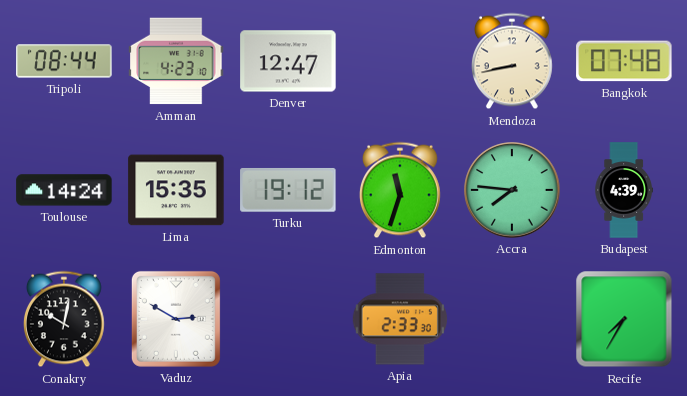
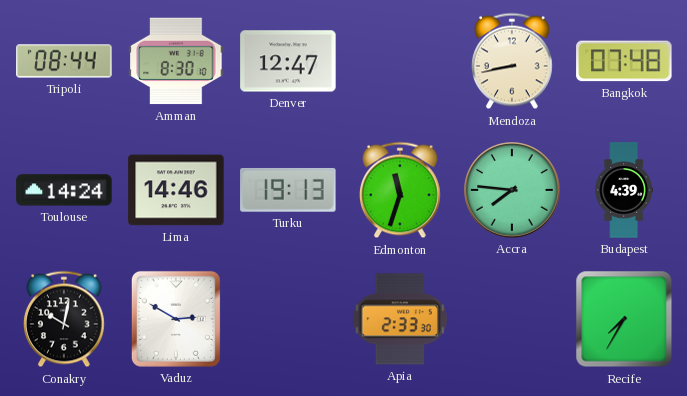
Amman: 4:23 -> 8:30 (176, 61)
Lima: 15:35 -> 14:46 (176, 190)
Turku: 19:12 -> 19:13 (288, 190)
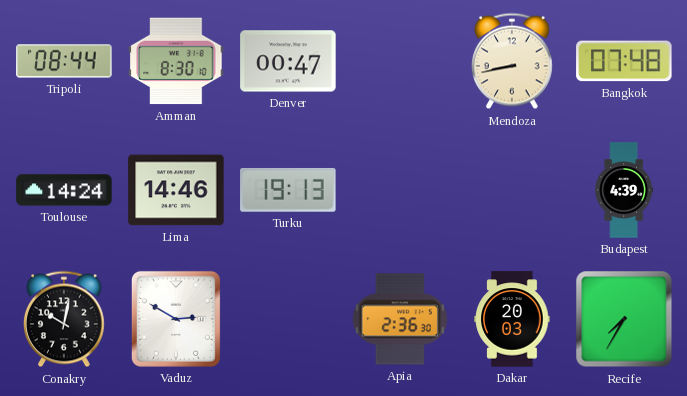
Denver: 12:47 -> 00:47 (288, 61)
Edmonton: 11:33 -> none (400, 190)
Accra: 7:46 -> none (512, 190)
Apia: 2:33 -> 2:36 (400, 319)
Dakar: none -> 20:03 (512, 319)
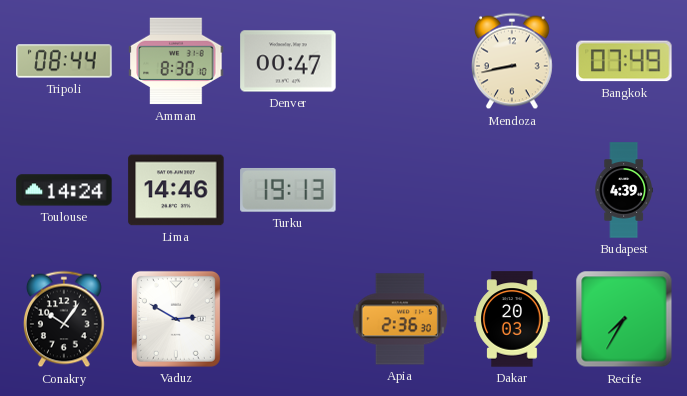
Bangkok: 07:48 -> 07:49 (624, 61)
Conakry: 10:02 -> 10:06 (64, 319)
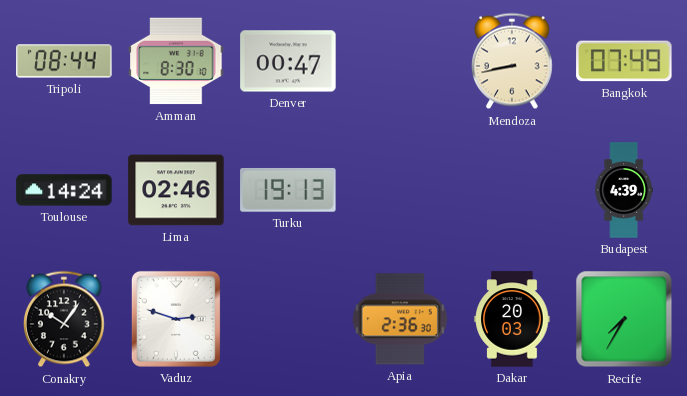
Lima: 14:46 -> 02:46 (176, 190)
Vaduz: 2:50 -> 2:48 (176, 319)
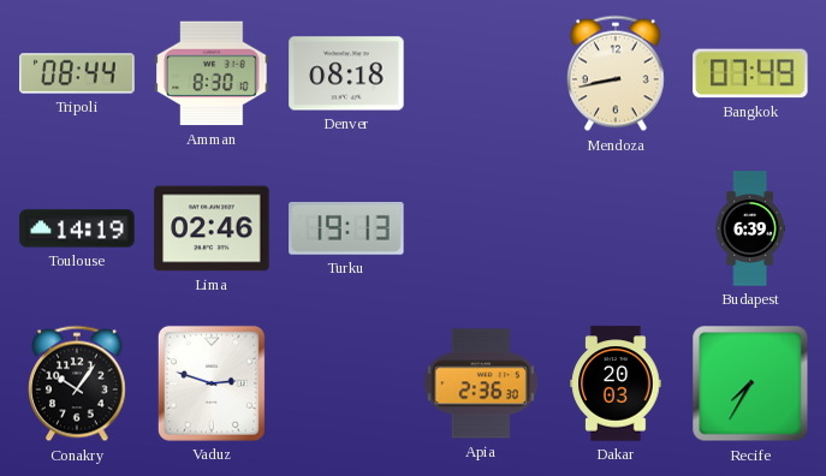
Denver: 00:47 -> 08:18 (346, 73)
Toulouse: 14:24 -> 14:19 (77, 228)
Budapest: 4:39 -> 6:39 (750, 228)
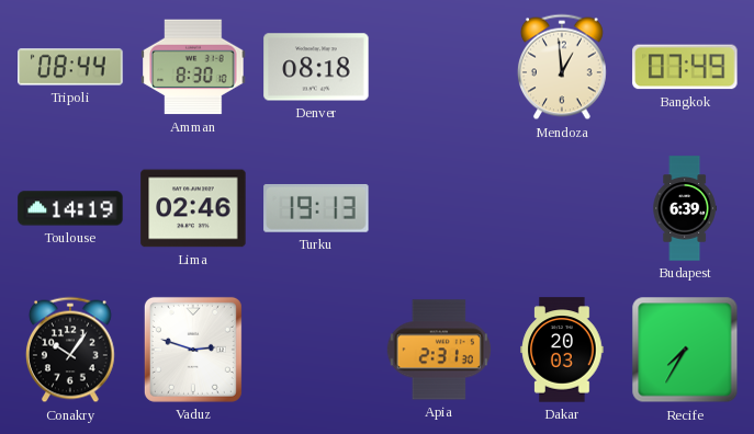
Mendoza: 8:43 -> 12:59 (562, 67)
Apia: 2:36 -> 2:31 (439, 350)
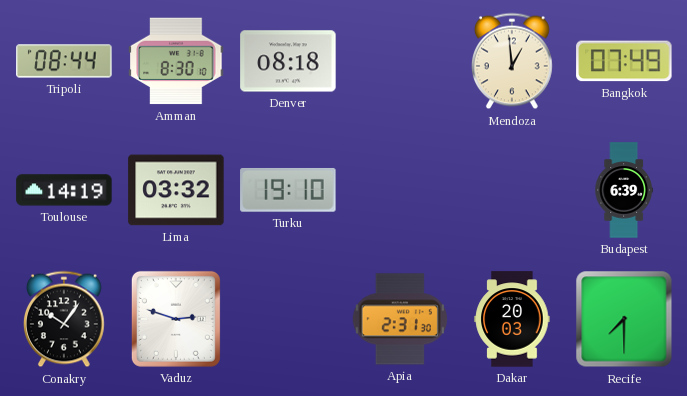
Lima: 02:46 -> 03:32 (176, 190)
Turku: 19:13 -> 19:10 (288, 190)
Recife: 7:35 -> 7:30 (624, 319)
